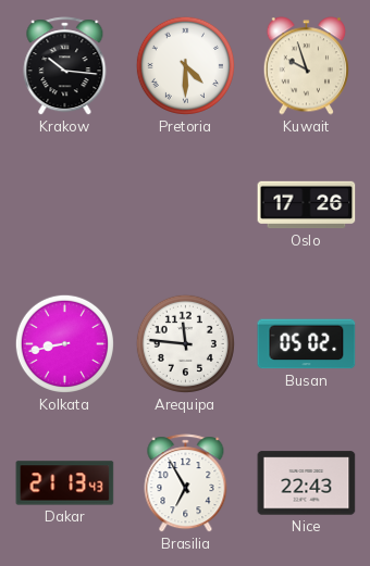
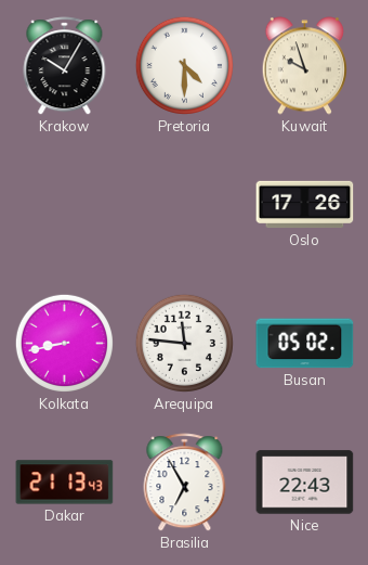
Krakow: 10:16 -> 10:05 (65, 66)
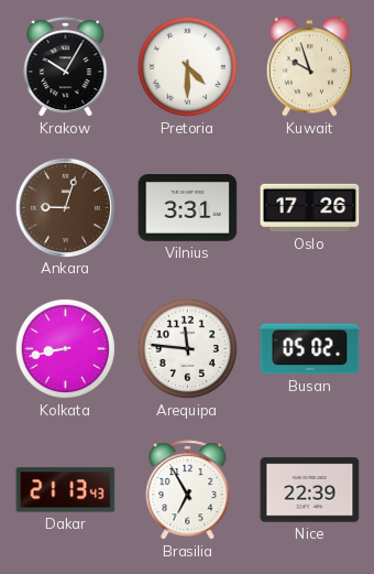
Ankara: none -> 9:03 (65, 207)
Vilnius: none -> 3:31 (188, 208)
Nice: 22:43 -> 22:39 (310, 490)
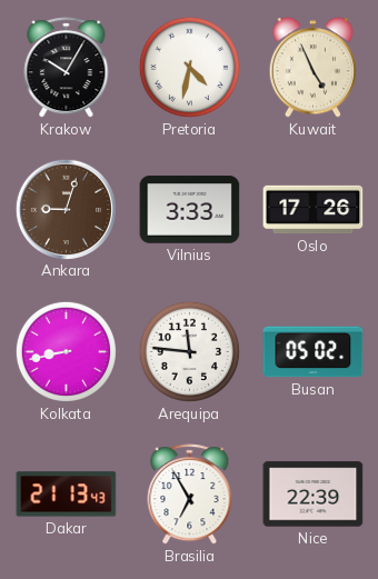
Pretoria: 4:30 -> 4:32 (189, 67)
Kuwait: 9:57 -> 4:56 (312, 68)
Vilnius: 3:31 -> 3:33 (190, 210)
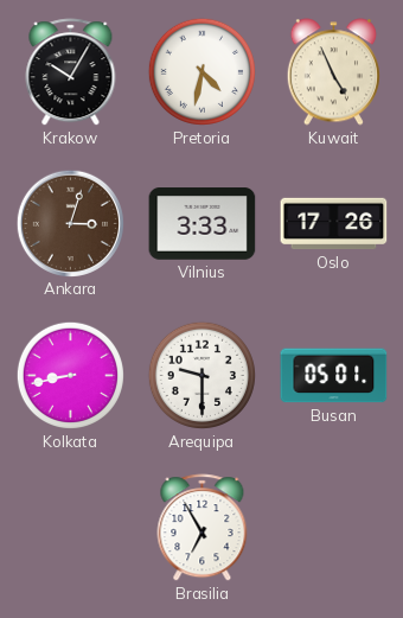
Ankara: 9:03 -> 3:03 (70, 223)
Arequipa: 11:46 -> 9:30 (201, 375)
Busan: 05:02 -> 05:01 (334, 376)
Dakar: 21:13 -> none (67, 495)
Nice: 22:39 -> none (314, 495)
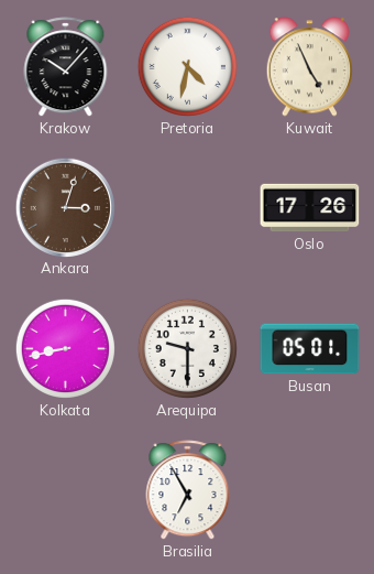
Krakow: 10:05 -> 10:07 (66, 67)
Vilnius: 3:33 -> none (203, 224)
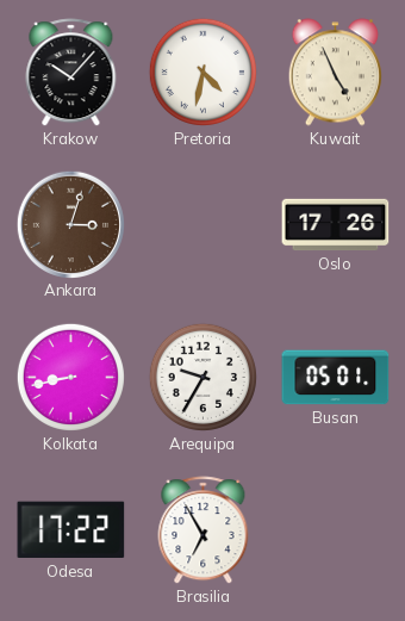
Arequipa: 9:30 -> 9:35 (202, 377)
Odesa: none -> 17:22 (71, 530)
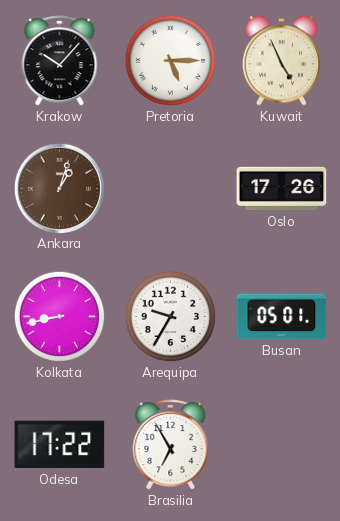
Pretoria: 4:32 -> 5:15 (170, 60)
Ankara: 3:03 -> 1:03 (59, 188)
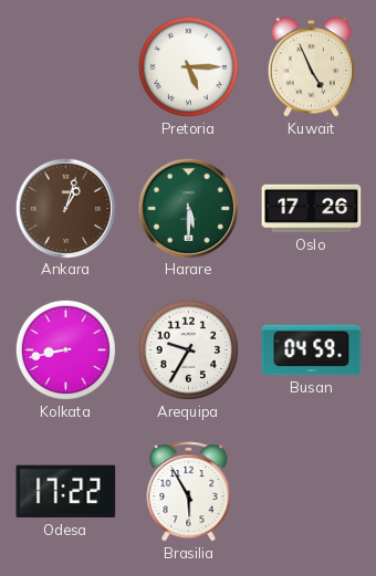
Krakow: 10:07 -> none (60, 61)
Harare: none -> 5:30 (188, 208)
Busan: 05:01 -> 04:59 (312, 350)
Brasilia: 6:55 -> 5:55 (189, 492)
